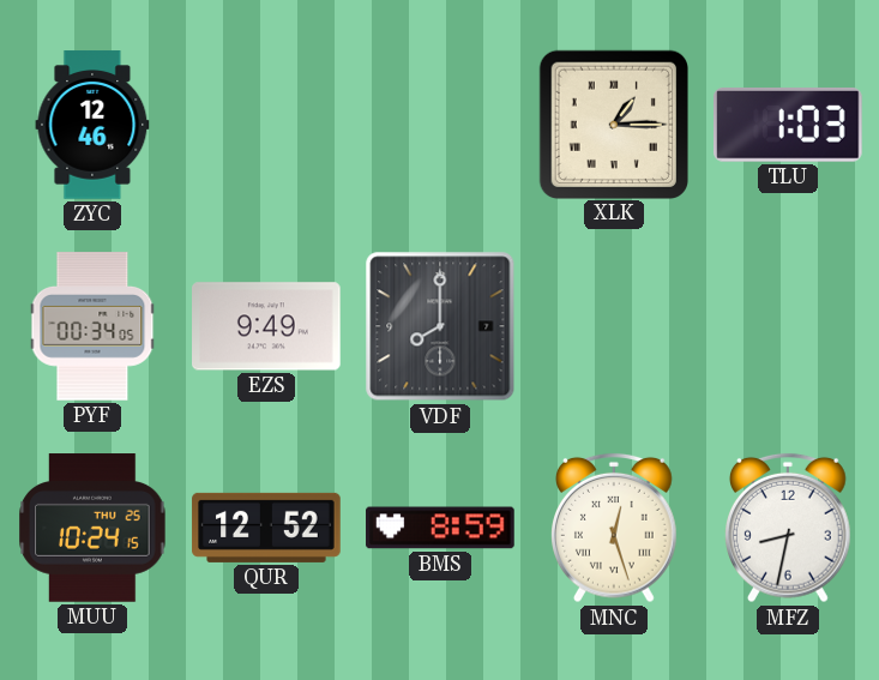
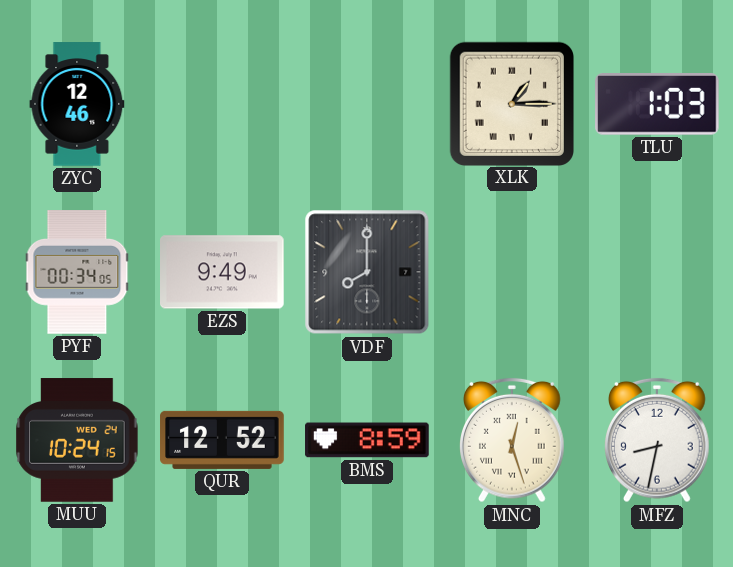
MUU date: THU 25 -> WED 24 (77, 440)
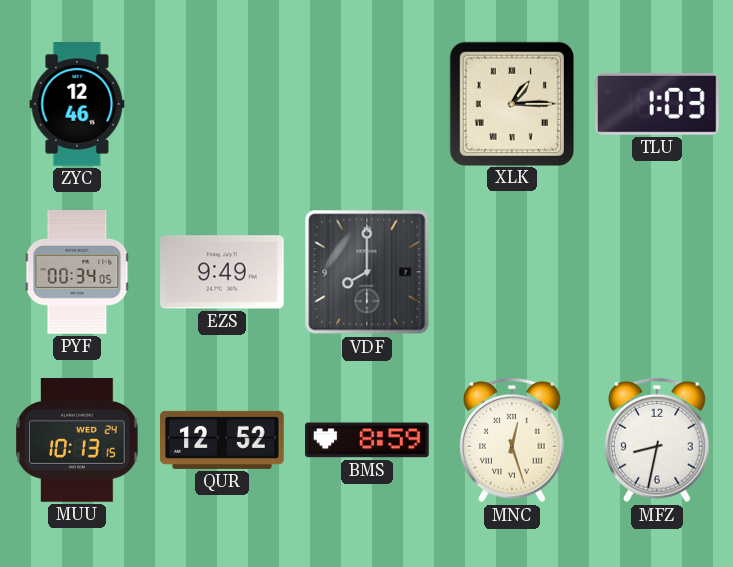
MUU: 10:24 -> 10:13 (77, 440)
